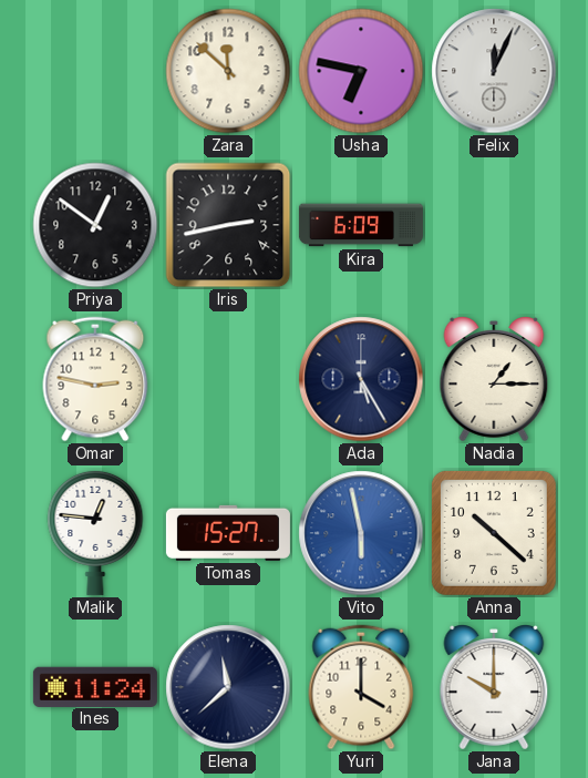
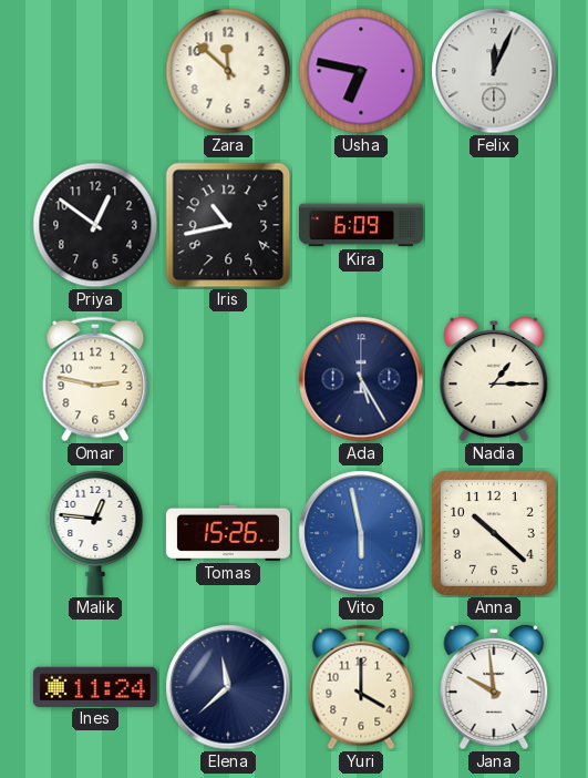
Iris: 2:43 -> 10:43 (228, 225)
Tomas: 15:27 -> 15:26 (228, 533)
Jana: 10:00 -> 9:59 (494, 687)
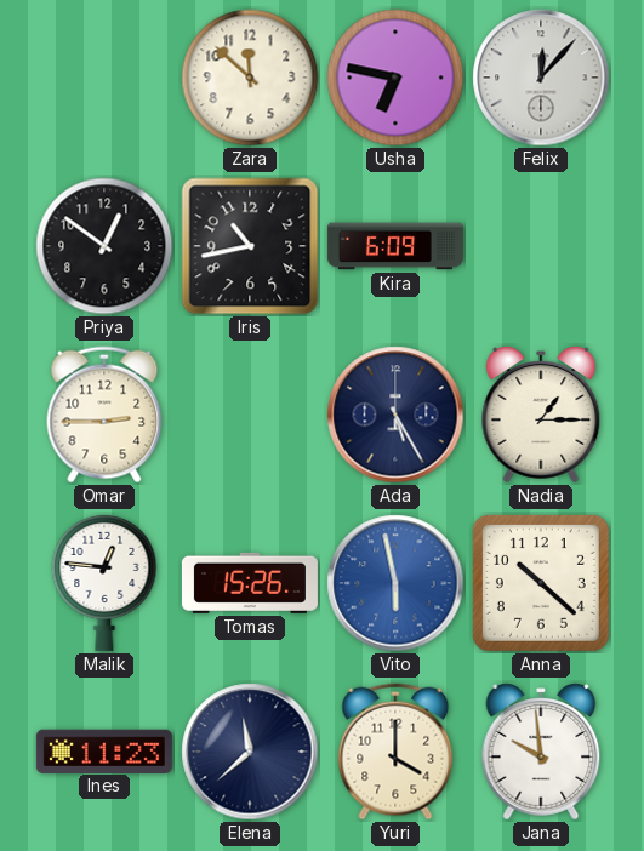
Felix: 12:04 -> 12:07 (541, 78)
Omar: 2:47 -> 2:45 (104, 415)
Ines: 11:24 -> 11:23 (104, 750)
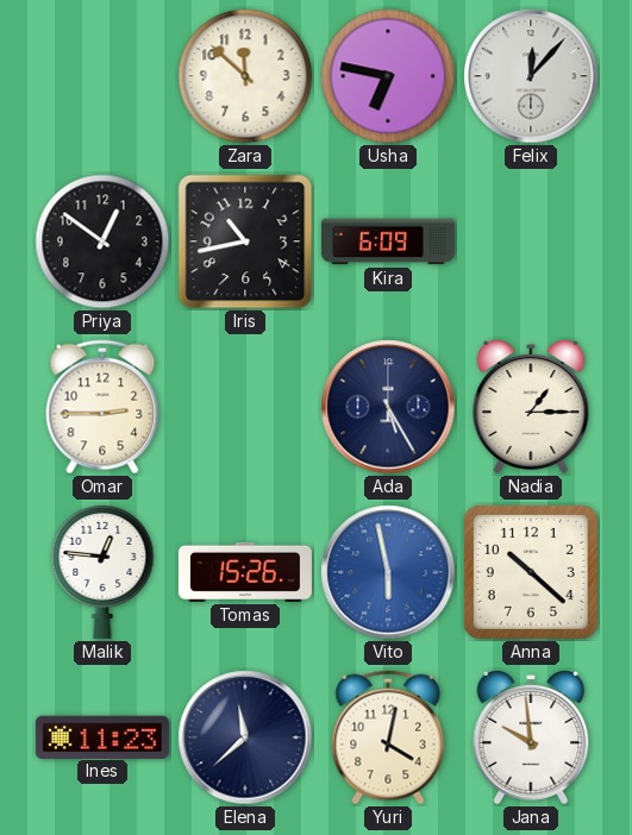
Yuri: 4:00 -> 4:02 (388, 737)
